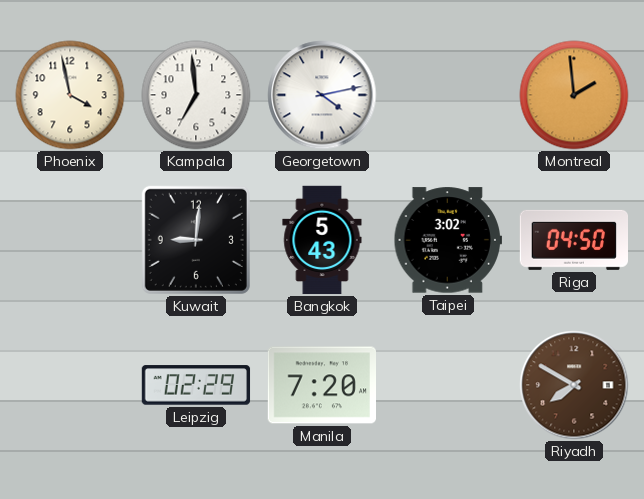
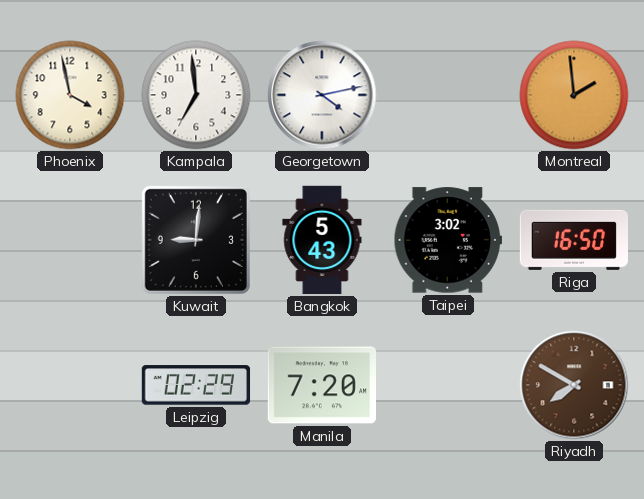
Riga: 04:50 -> 16:50 (573, 240)
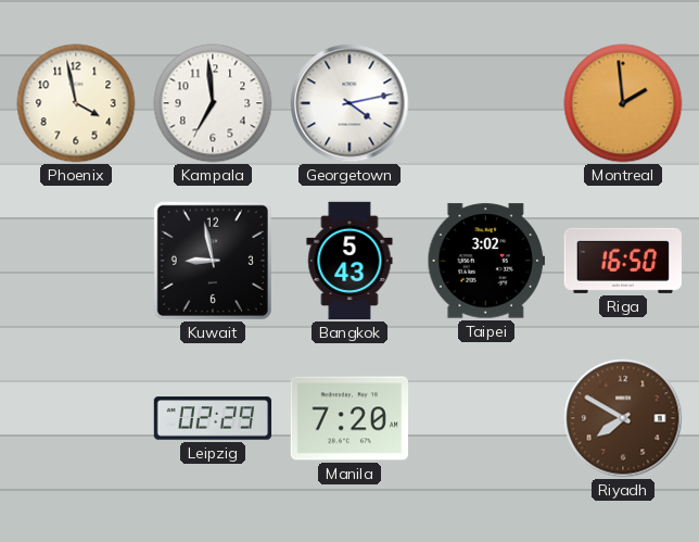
Kuwait: 9:01 -> 8:58 (213, 261)
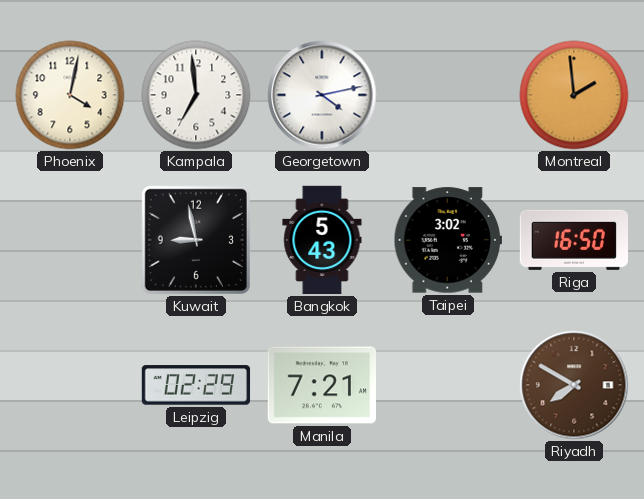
Phoenix: 3:58 -> 4:02 (70, 95)
Manila: 7:20 -> 7:21 (321, 385)
